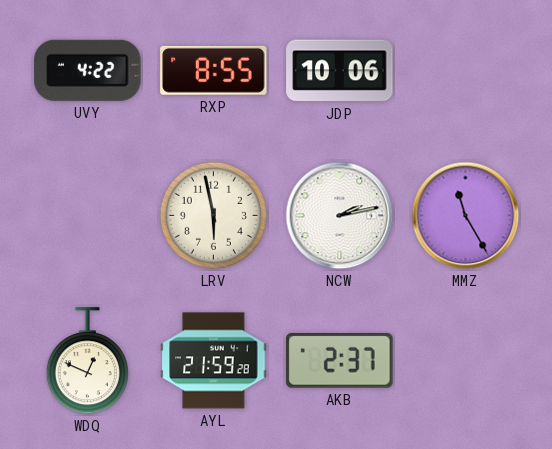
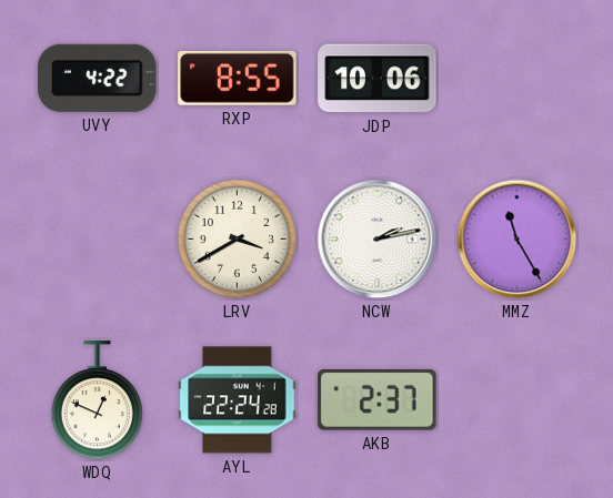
LRV: 5:58 -> 3:40 (237, 238)
AYL: 21:59 -> 22:24 (238, 400)
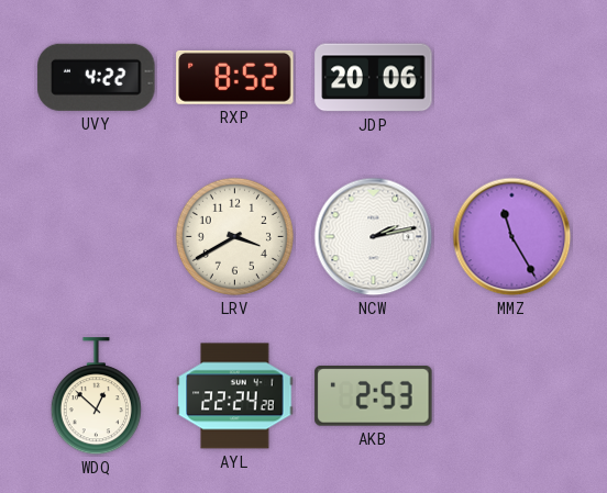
RXP: 8:55 -> 8:52 (235, 77)
JDP: 10:06 -> 20:06 (374, 78)
WDQ: 12:49 -> 12:52 (96, 396)
AKB: 2:37 -> 2:53 (374, 396)
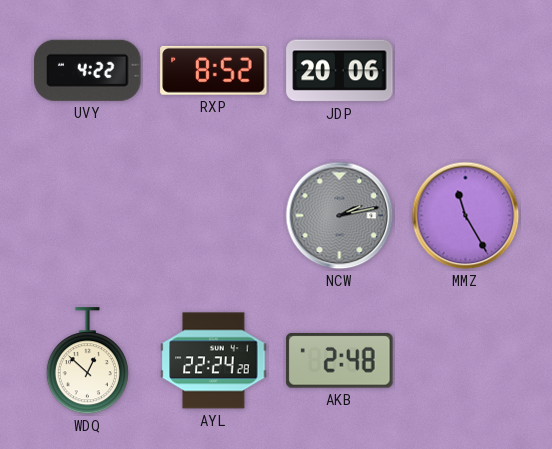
LRV: 3:40 -> none (234, 236)
NCW dial: white -> grey (340, 216)
AKB: 2:53 -> 2:48 (340, 361)
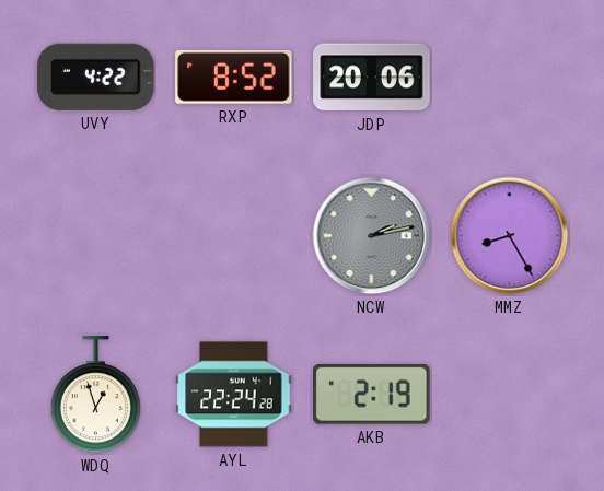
MMZ: 11:25 -> 8:25 (510, 236)
WDQ: 12:52 -> 12:57 (95, 395)
AKB: 2:48 -> 2:19 (372, 395)
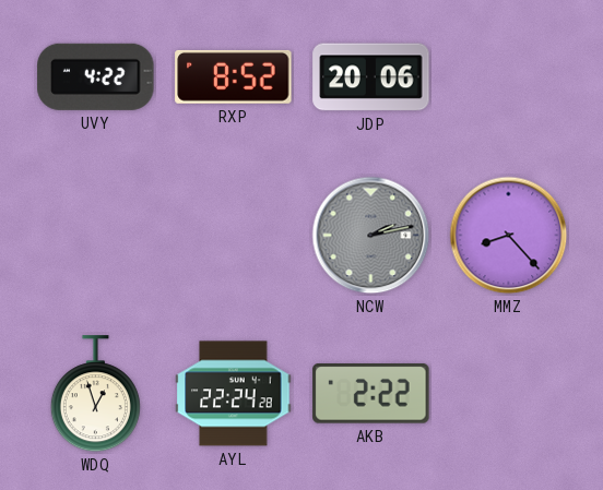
MMZ: 8:25 -> 8:23 (509, 236)
AKB: 2:19 -> 2:22 (371, 394)
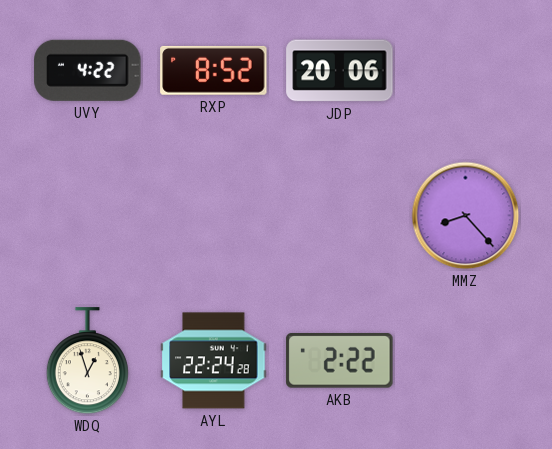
NCW: 2:13 -> none (371, 236)
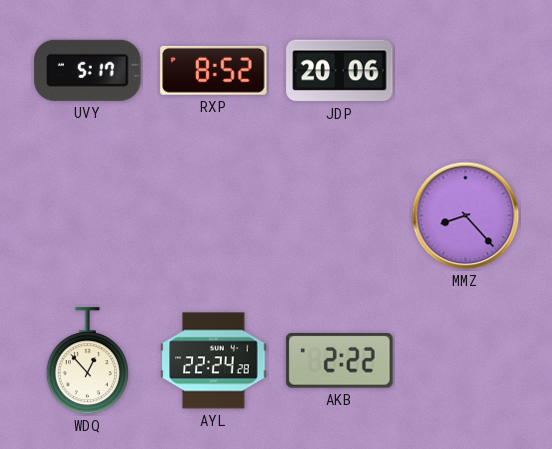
UVY: 4:22 -> 5:17 (88, 70)
WDQ: 12:57 -> 12:53 (87, 361)
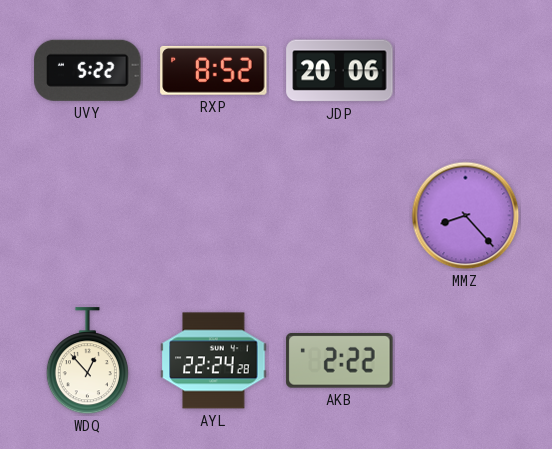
UVY: 5:17 -> 5:22 (88, 70)
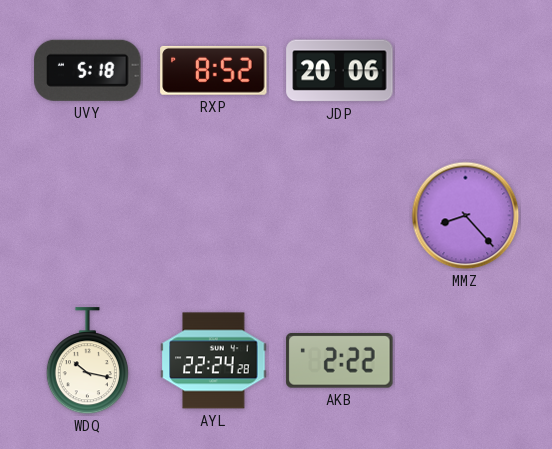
UVY: 5:22 -> 5:18 (88, 70)
WDQ: 12:53 -> 10:17 (87, 361)
